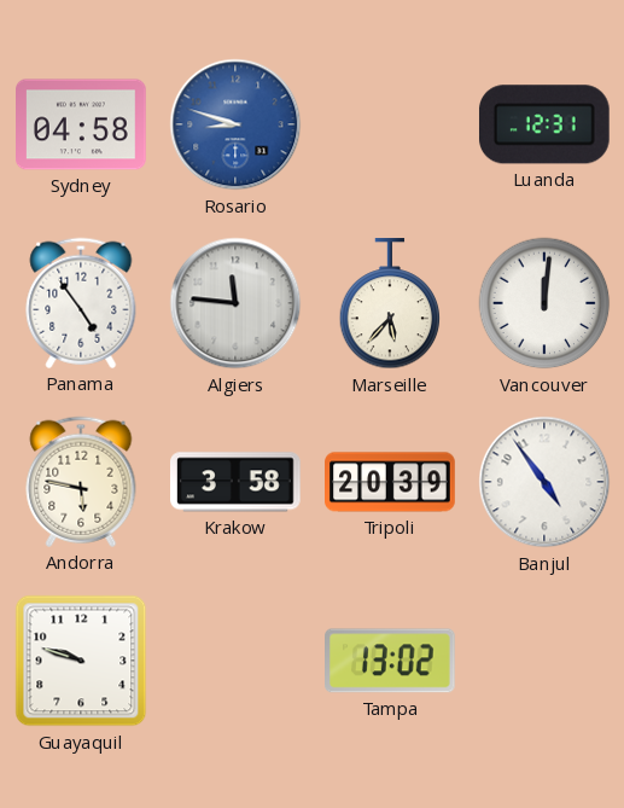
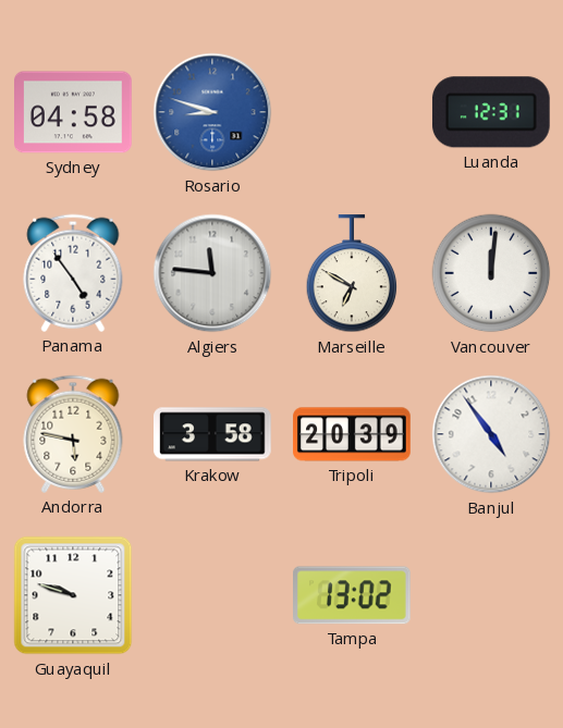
Marseille: 5:37 -> 6:50 (352, 274)
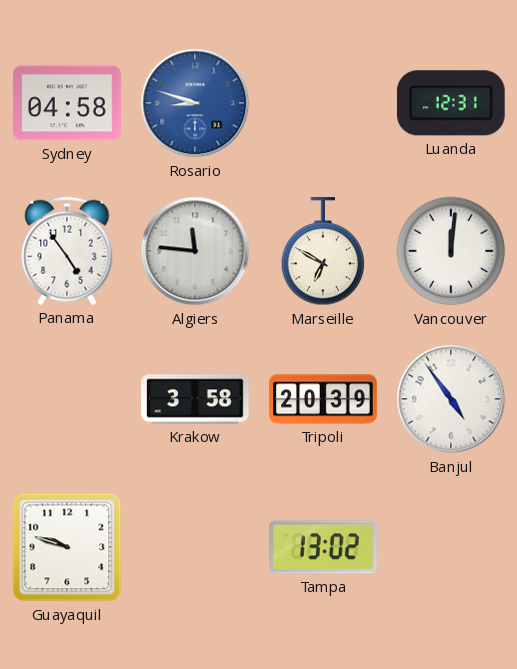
Andorra: 5:47 -> none (73, 434)
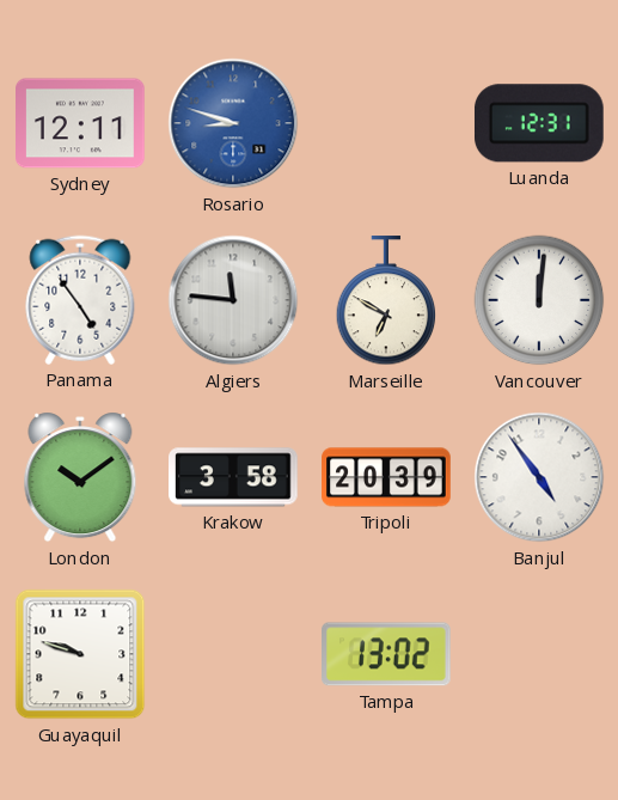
Sydney: 04:58 -> 12:11 (81, 123)
London: none -> 10:09 (80, 477)
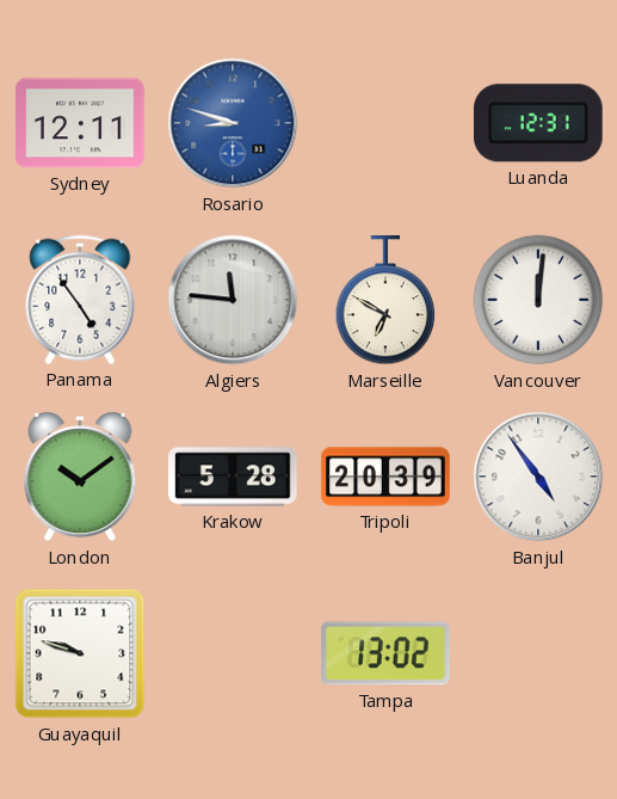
Krakow: 3:58 -> 5:28 (234, 477)
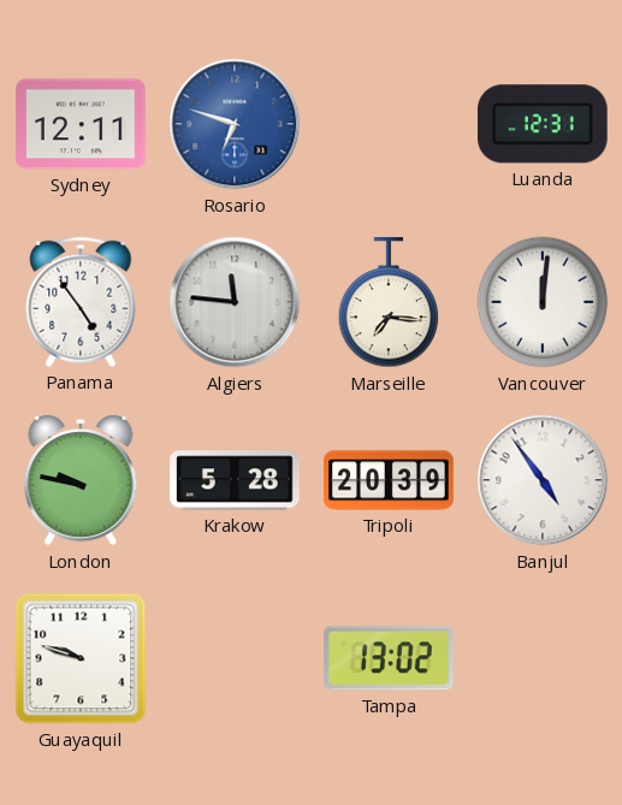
Rosario: 8:48 -> 6:48 (235, 124)
Marseille: 6:50 -> 7:16 (389, 303)
London: 10:09 -> 9:47 (81, 480)
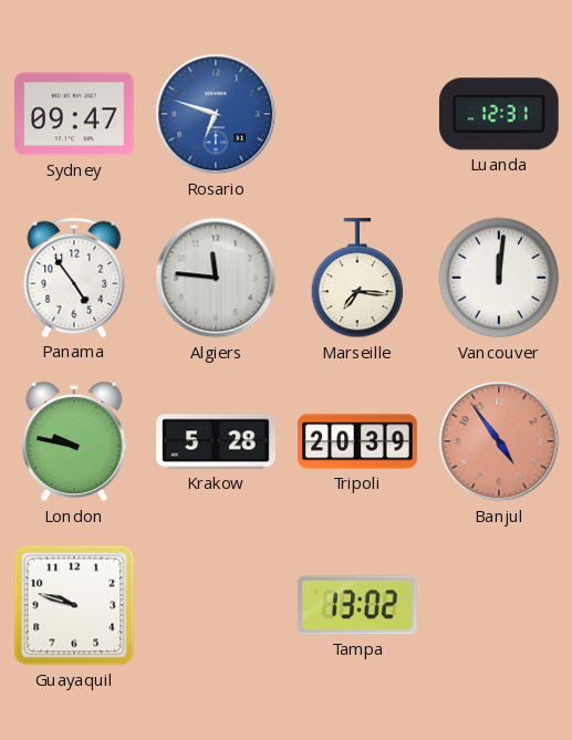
Sydney: 12:11 -> 09:47 (75, 114)
Banjul dial: white -> salmon (499, 441)
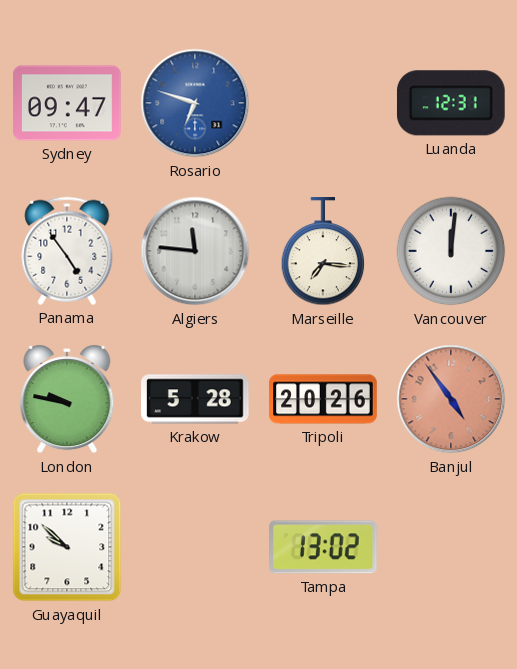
Tripoli: 20:39 -> 20:26 (323, 399)
Guayaquil: 9:48 -> 9:52 (67, 547)
